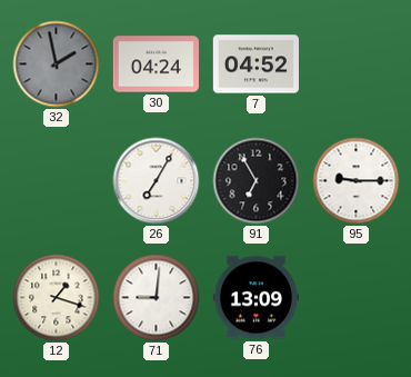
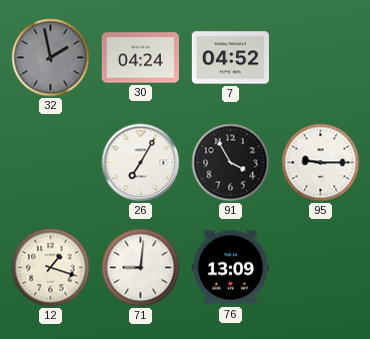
91: 6:55 -> 3:55 (231, 163)
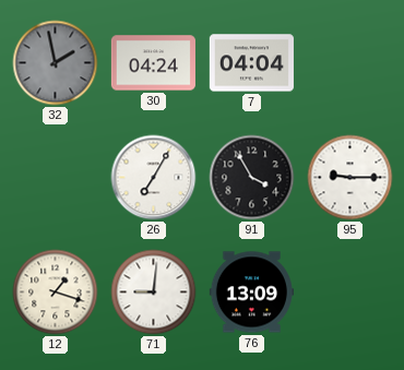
7: 04:52 -> 04:04 (251, 63)
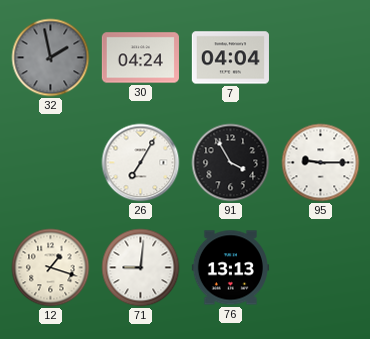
76: 13:09 -> 13:13 (230, 268)
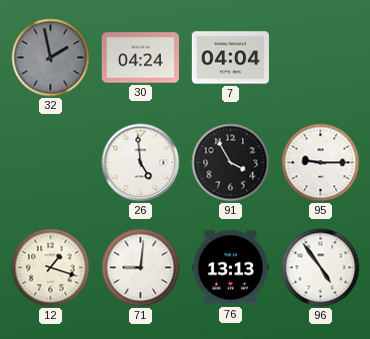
26: 7:05 -> 4:59 (141, 163)
96: none -> 4:54 (321, 268)
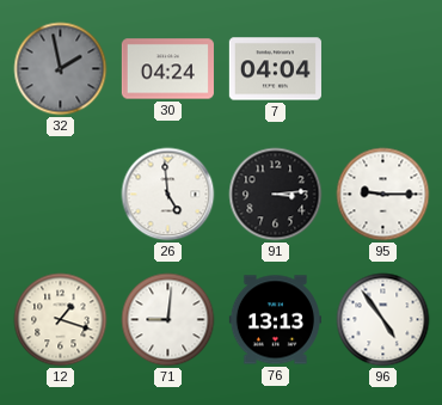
91: 3:55 -> 3:14 (276, 195)
